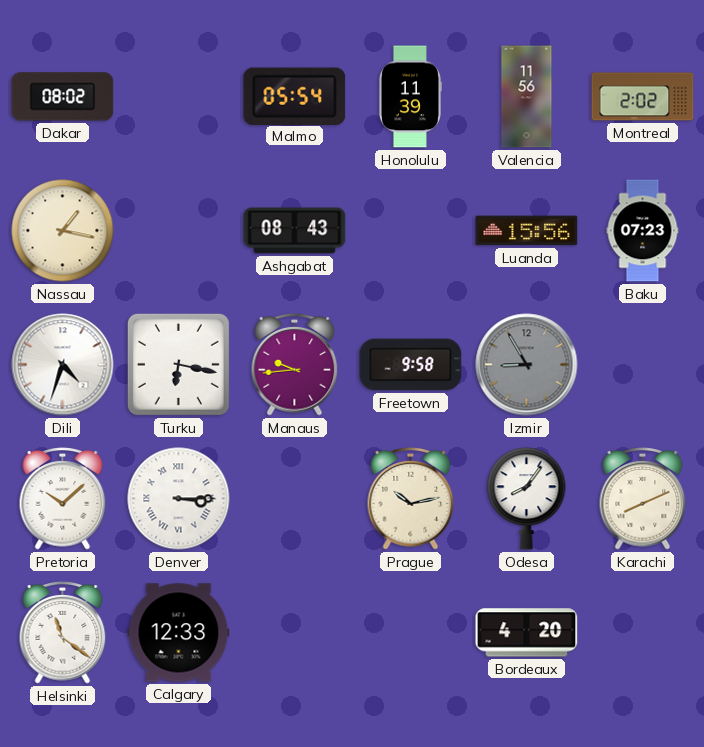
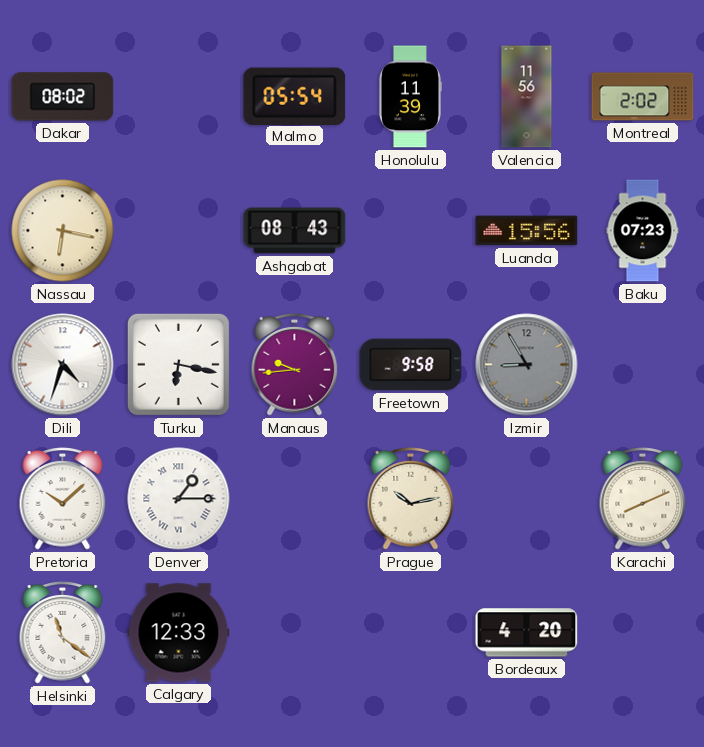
Nassau: 1:17 -> 6:17 (63, 231)
Denver: 3:15 -> 1:15 (179, 499)
Odesa: 8:06 -> none (527, 499)
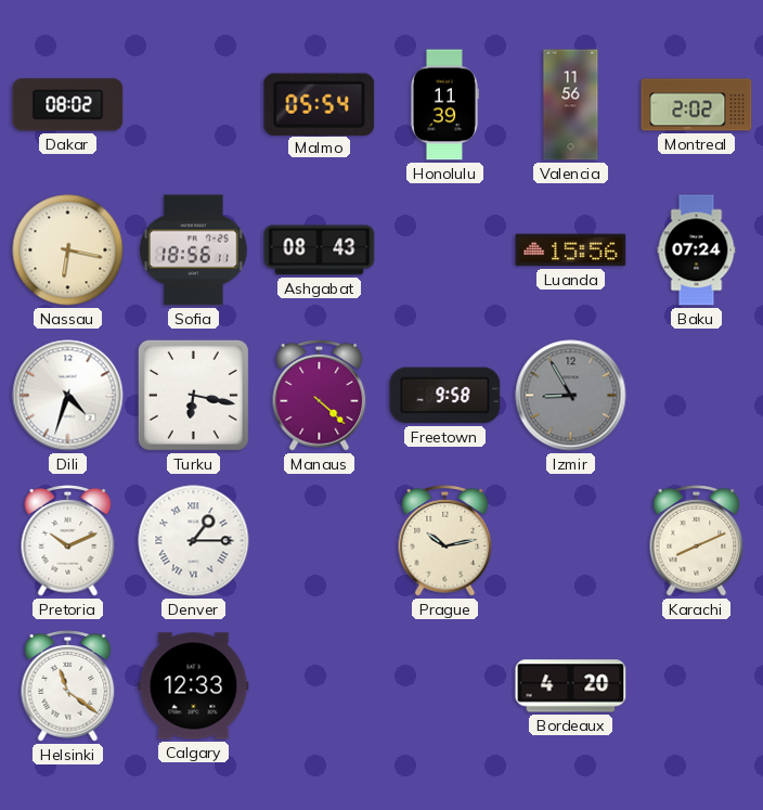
Sofia: none -> 18:56 (194, 250)
Baku: 07:23 -> 07:24 (697, 250)
Manaus: 9:44 -> 4:22 (320, 396)
Pretoria: 10:08 -> 10:11 (68, 541)
